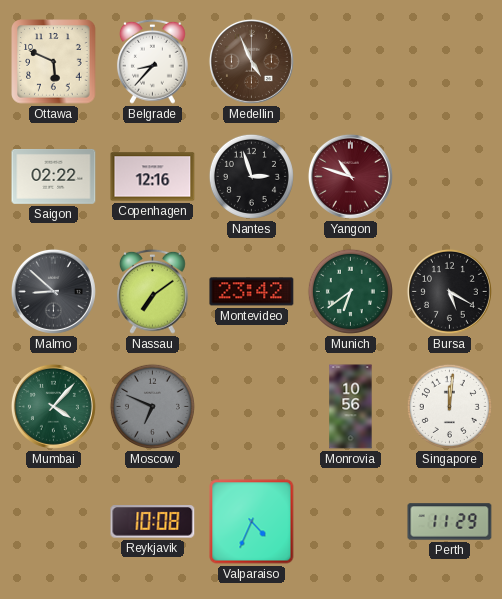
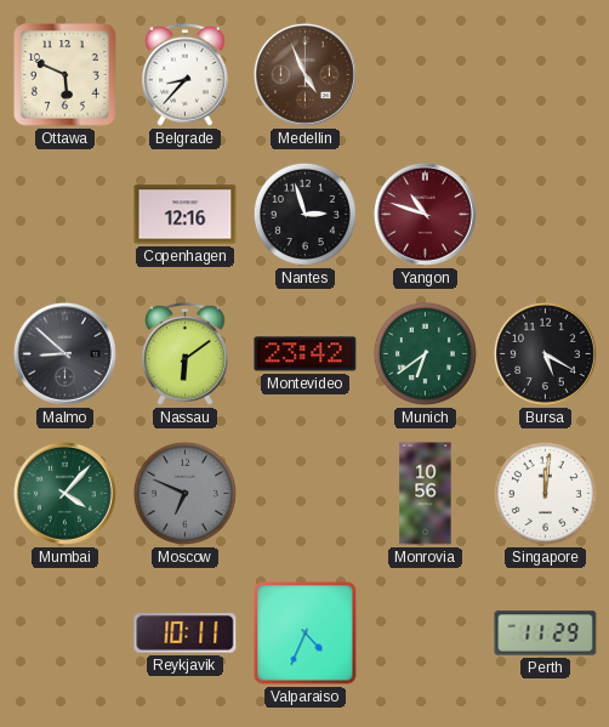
Saigon: 02:22 -> none (54, 177)
Nassau: 7:09 -> 6:09 (184, 353)
Reykjavik: 10:08 -> 10:11 (186, 634)
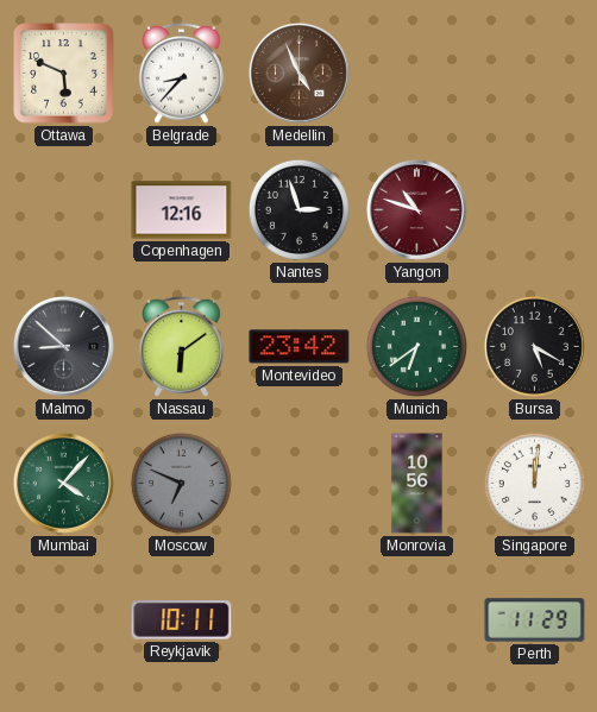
Valparaiso: 4:34 -> none (306, 634)
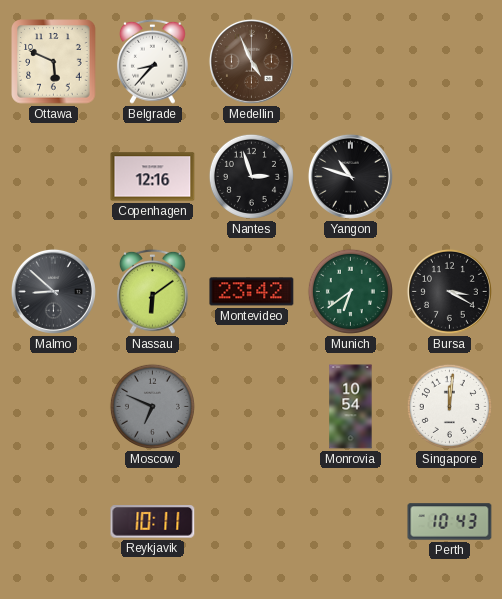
Yangon dial: burgundy -> black (350, 176)
Bursa: 5:20 -> 3:20 (449, 291)
Mumbai: 4:07 -> none (63, 483)
Monrovia: 10:56 -> 10:54 (351, 407)
Perth: 11:29 -> 10:43 (450, 522)
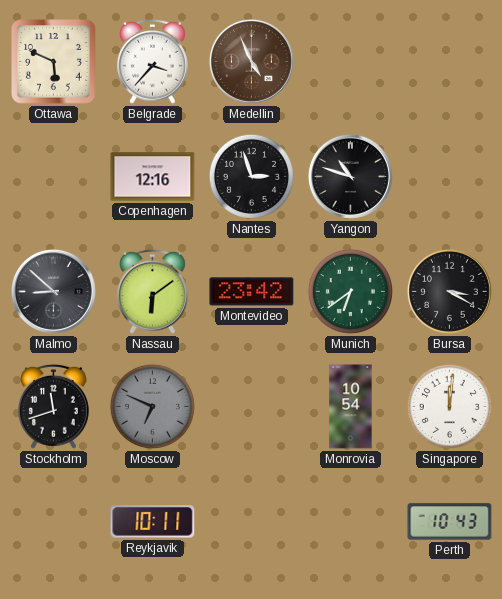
Belgrade: 8:37 -> 3:37 (152, 61)
Stockholm: none -> 11:42 (53, 406)
